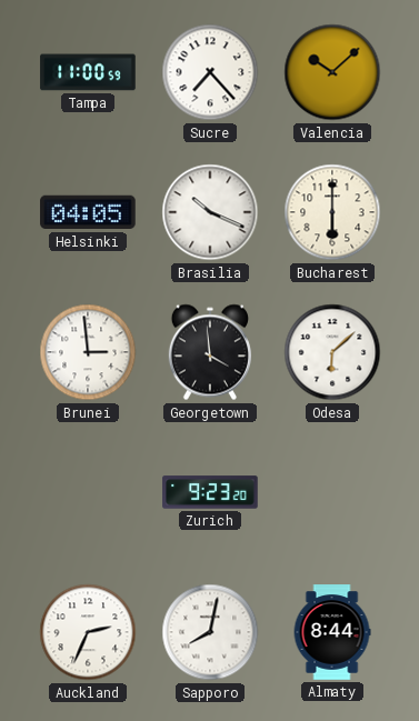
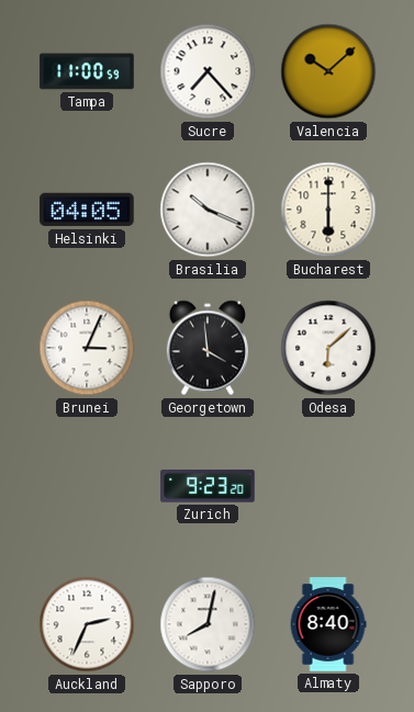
Brunei: 2:59 -> 3:04 (87, 348)
Almaty: 8:44 -> 8:40 (328, 624)
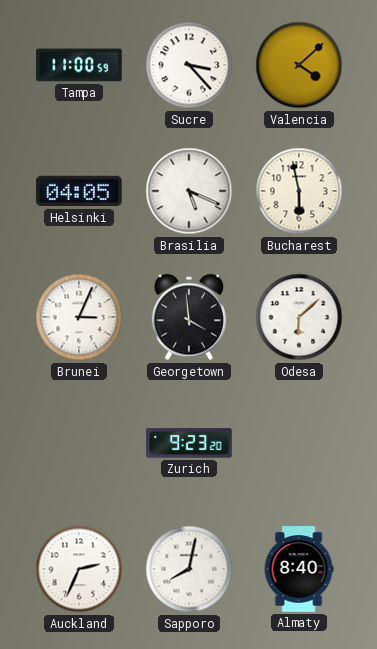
Sucre: 7:23 -> 3:23 (189, 65)
Valencia: 10:08 -> 4:08 (299, 65)
Brasilia: 10:19 -> 5:19 (189, 191)
Bucharest: 6:00 -> 5:58 (299, 191)
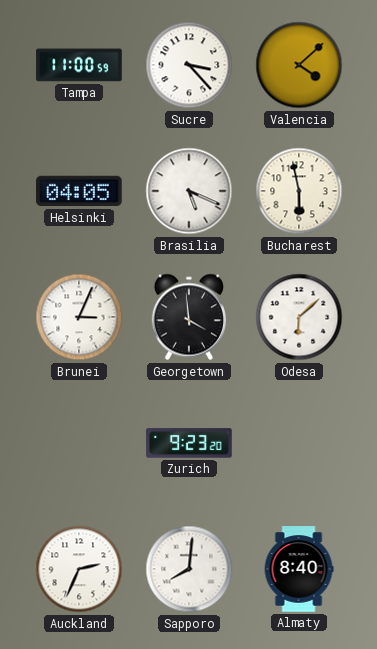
Sapporo: 8:02 -> 8:01 (189, 569)
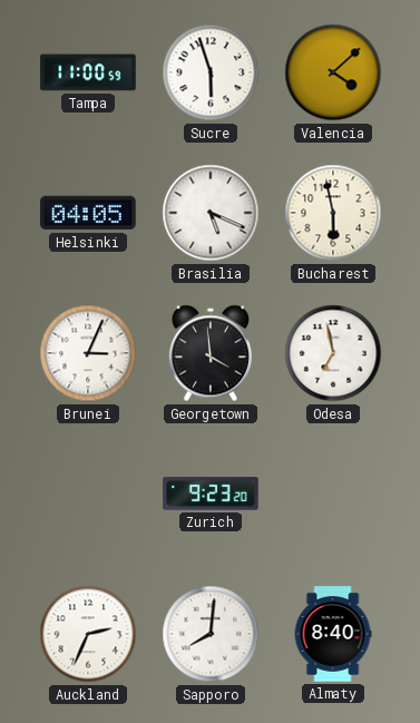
Sucre: 3:23 -> 5:57 (211, 72)
Odesa: 6:08 -> 6:58 (333, 353)
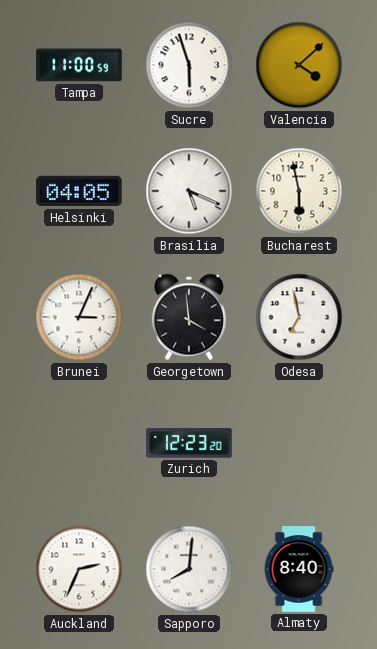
Zurich: 9:23 -> 12:23 (189, 443)
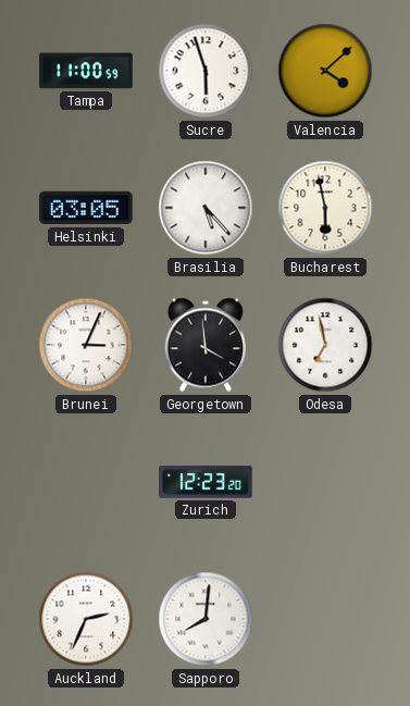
Helsinki: 04:05 -> 03:05 (86, 208)
Brasilia: 5:19 -> 5:23 (206, 208)
Almaty: 8:40 -> none (299, 569)
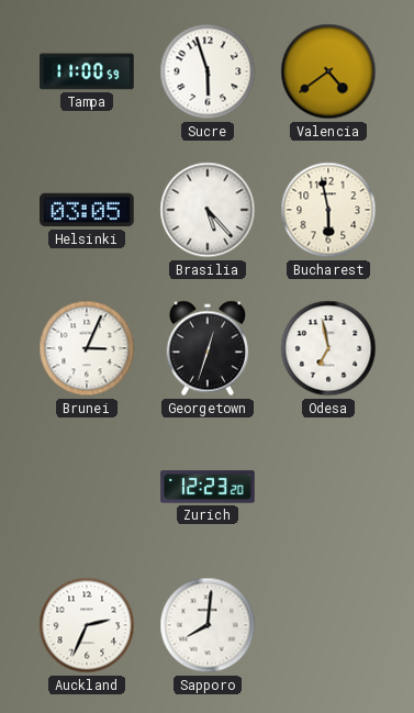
Valencia: 4:08 -> 4:39 (328, 71)
Georgetown: 3:59 -> 12:33 (208, 348)
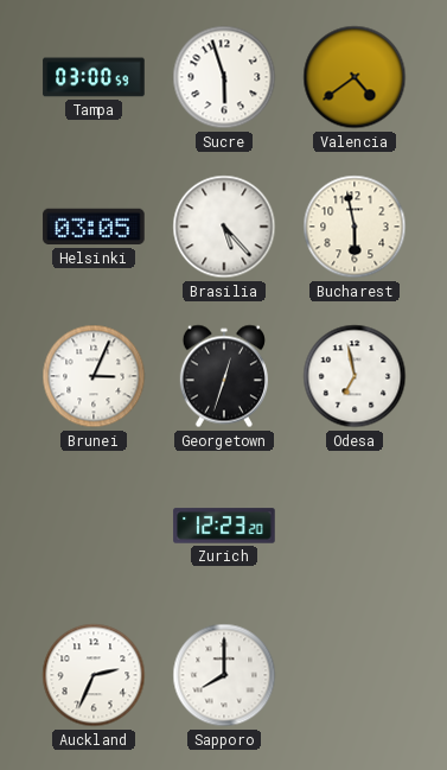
Tampa: 11:00 -> 03:00 (94, 77)
Sapporo: 8:01 -> 8:00 (224, 675)
